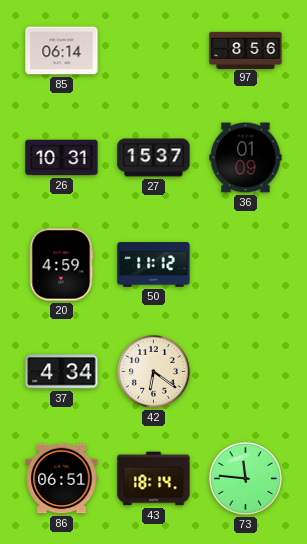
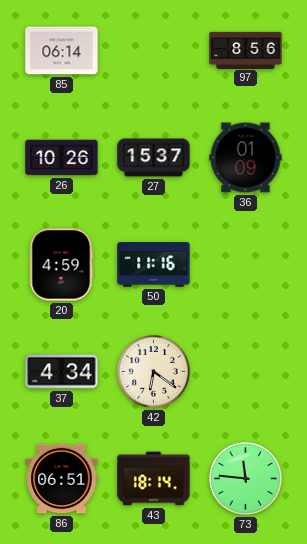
26: 10:31 -> 10:26 (62, 158)
50: 11:12 -> 11:16 (154, 265)
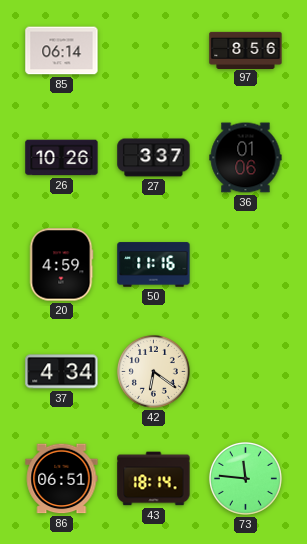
27: 15:37 -> 3:37 (154, 158)
36: 01:09 -> 01:06 (246, 158)
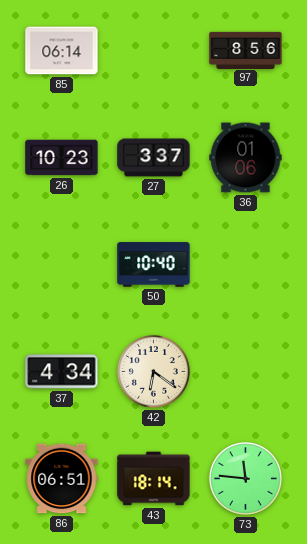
26: 10:26 -> 10:23 (62, 158)
20: 4:59 -> none (61, 265)
50: 11:16 -> 10:40 (154, 265)
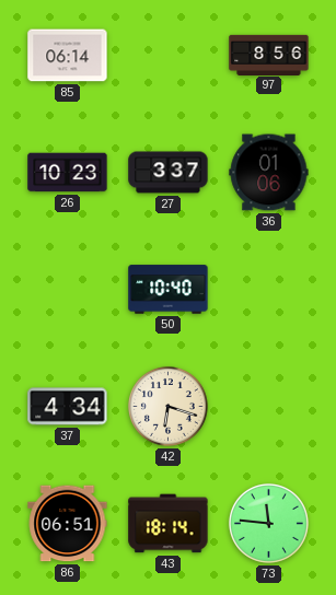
42: 6:21 -> 6:18 (167, 406)
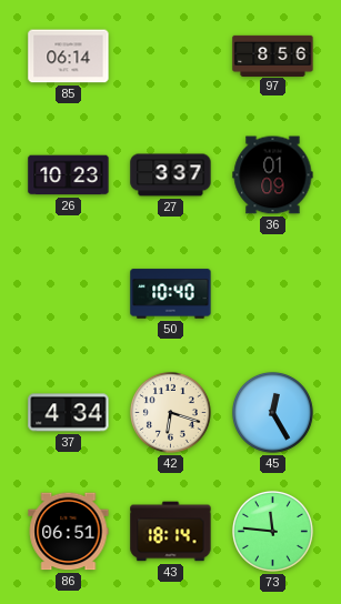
36: 01:06 -> 01:09 (273, 175)
45: none -> 12:25 (272, 412)
